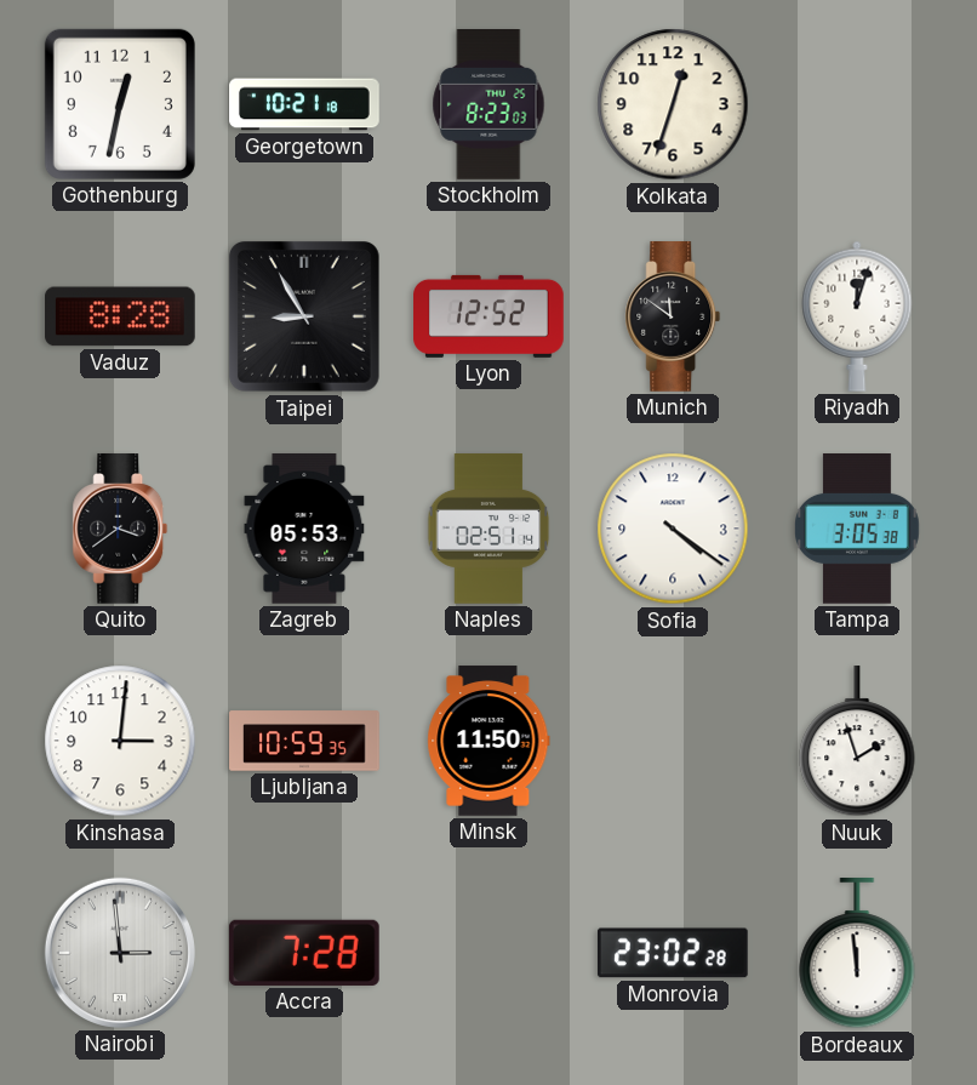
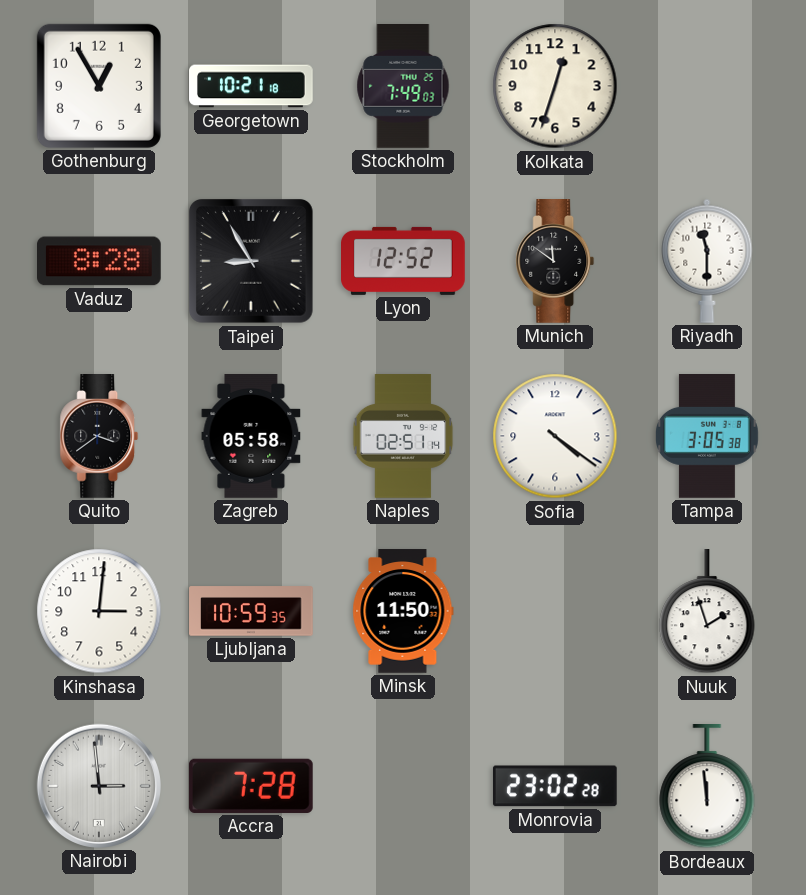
Gothenburg: 12:32 -> 12:55 (99, 86)
Stockholm: 8:23 -> 7:49 (403, 87)
Riyadh: 12:03 -> 11:30 (707, 261)
Zagreb: 05:53 -> 05:58 (251, 437)
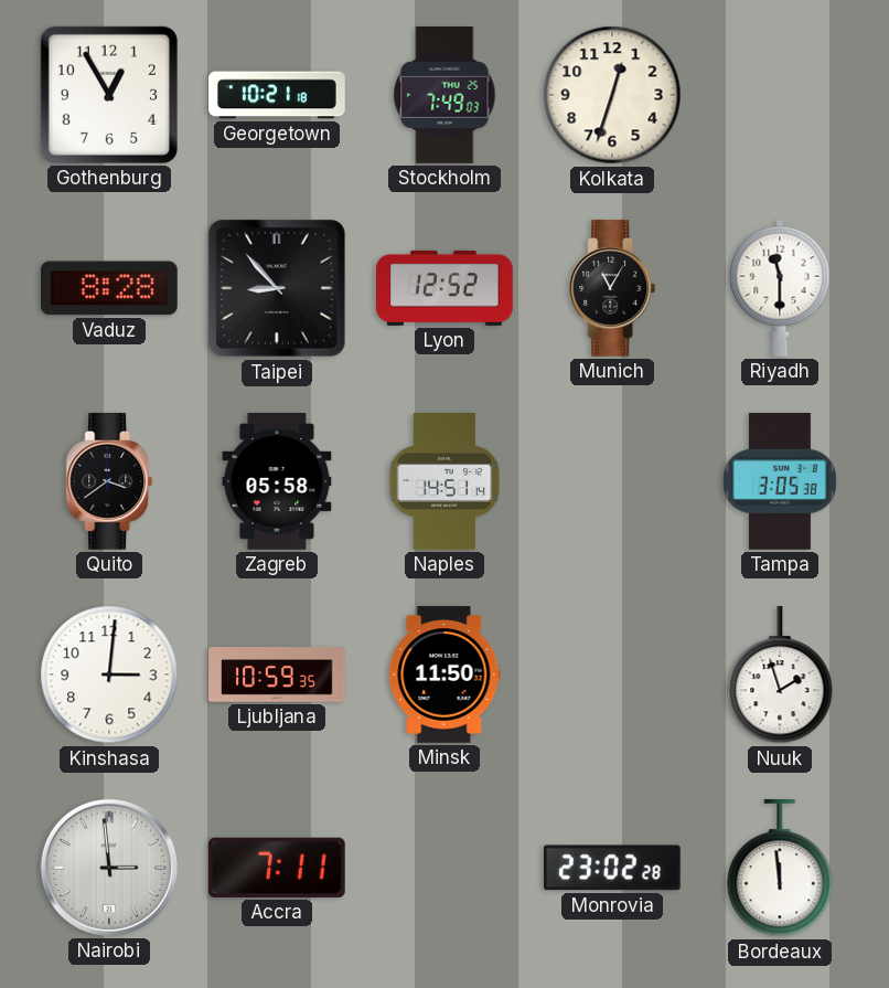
Taipei: 8:55 -> 8:53 (278, 289)
Munich: 11:51 -> 11:05 (612, 289)
Naples: 02:51 -> 14:51 (444, 481)
Sofia: 4:21 -> none (555, 436)
Accra: 7:28 -> 7:11 (277, 868)
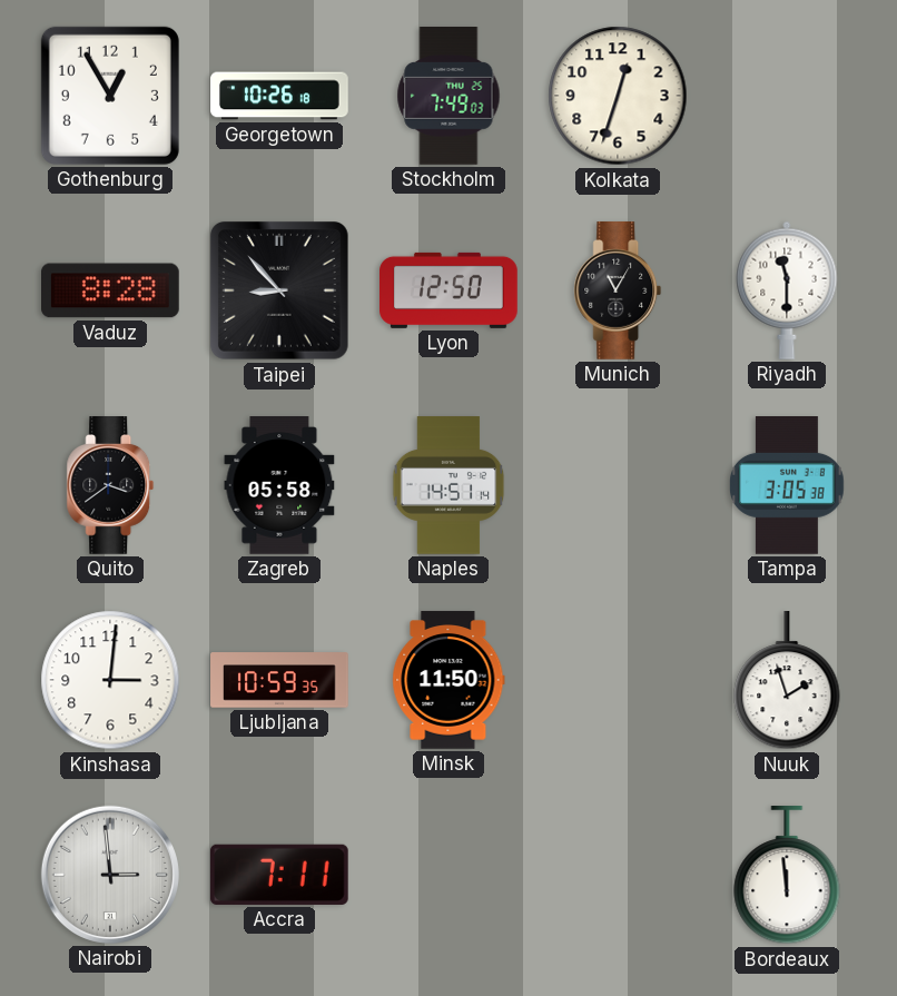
Georgetown: 10:21 -> 10:26 (279, 96)
Lyon: 12:52 -> 12:50 (450, 290)
Monrovia: 23:02 -> none (612, 868)
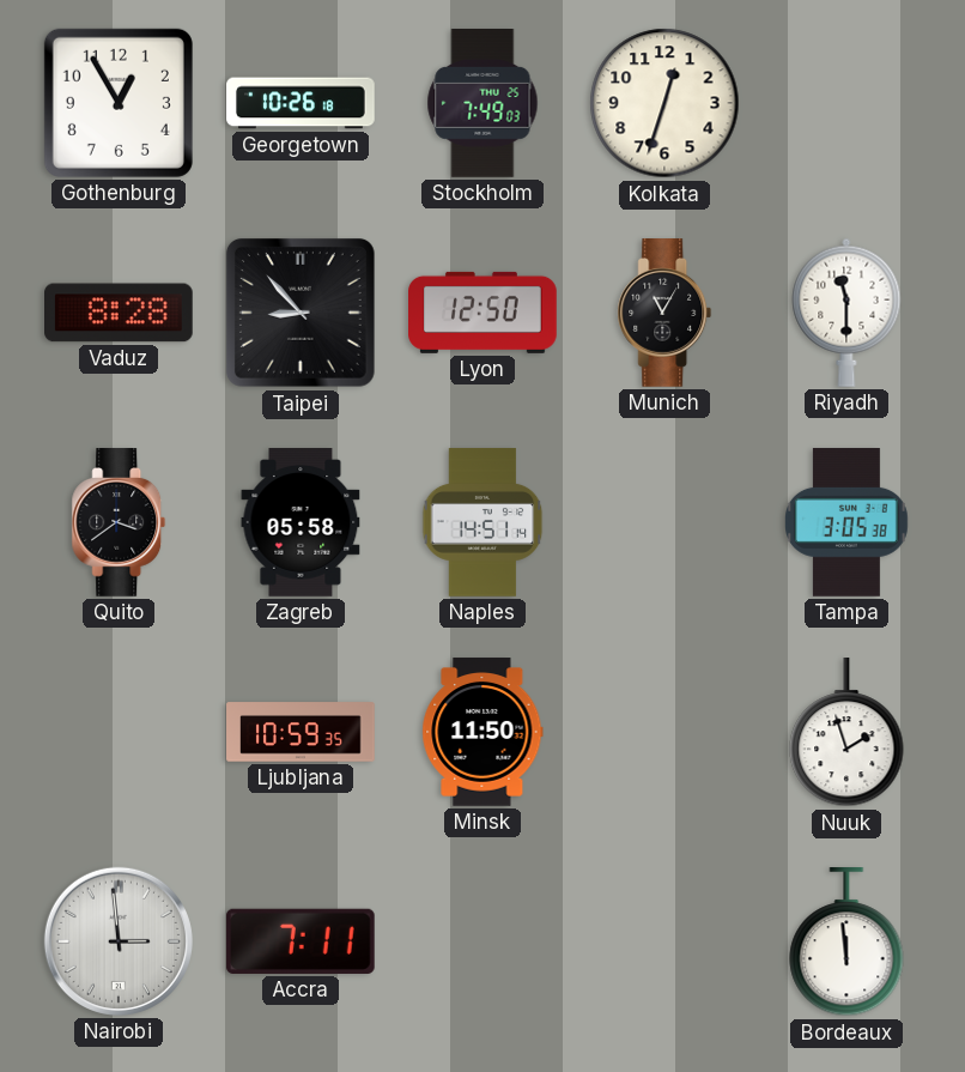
Kinshasa: 3:01 -> none (110, 680)
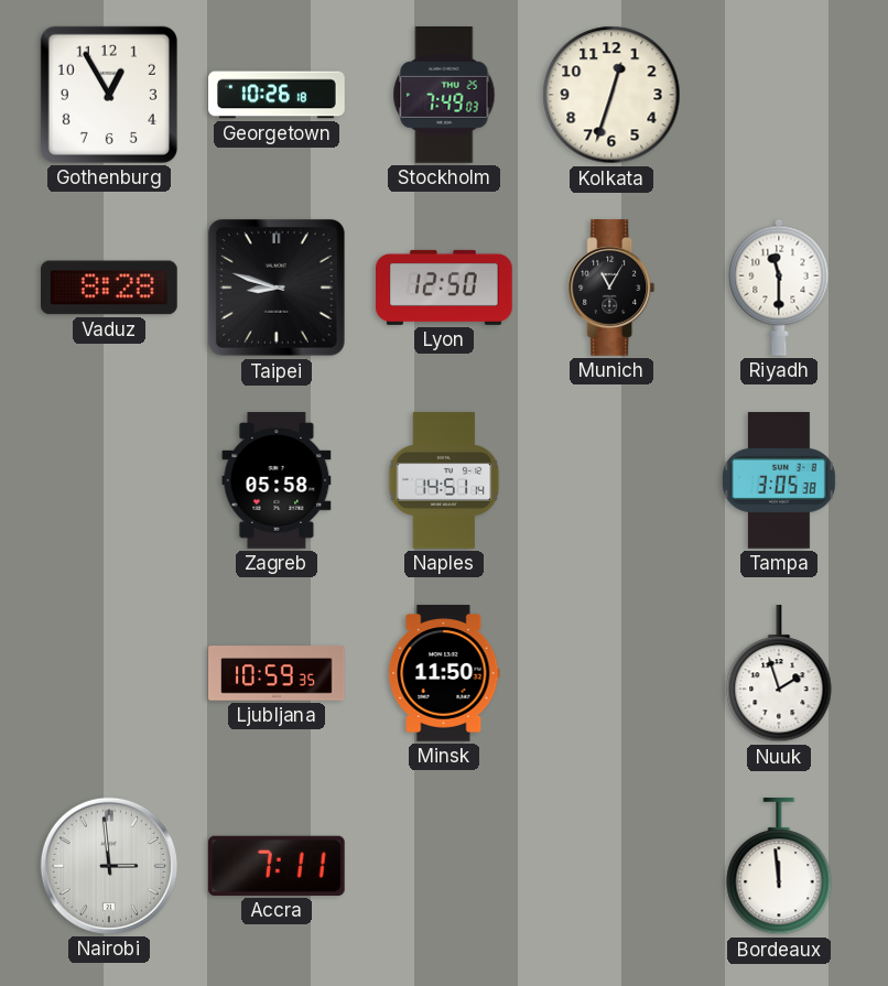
Taipei: 8:53 -> 8:48 (278, 289)
Quito: 3:39 -> none (119, 523)
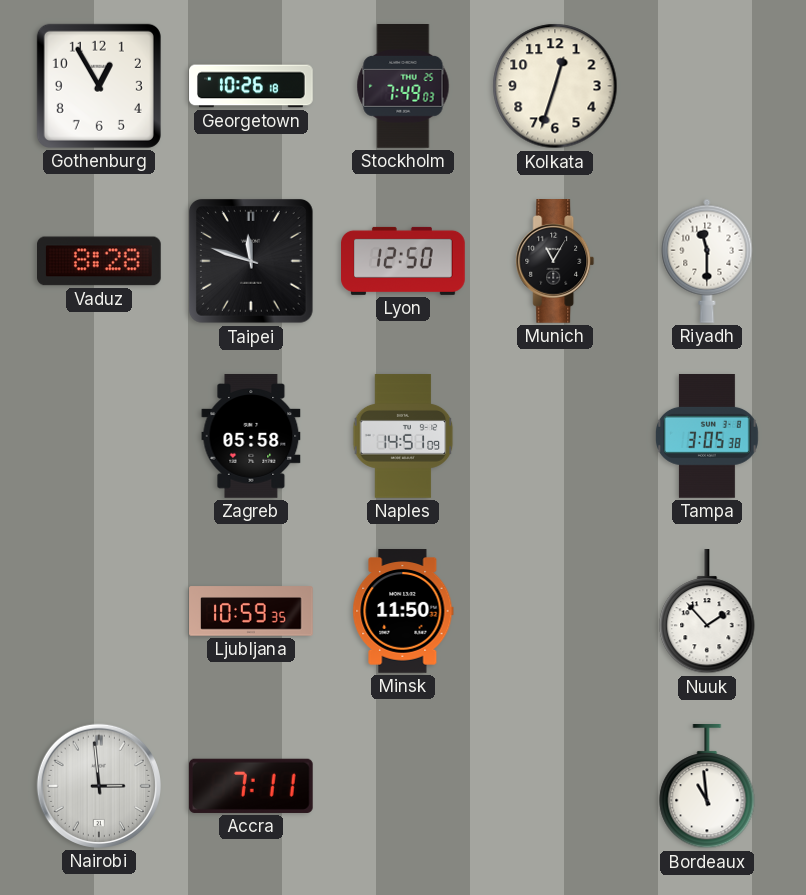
Taipei: 8:48 -> 11:48 (252, 262)
Naples: 14:51:14 -> 14:51:09 (403, 436)
Nuuk: 1:57 -> 1:53 (707, 612)
Bordeaux: 11:59 -> 10:59 (707, 787)
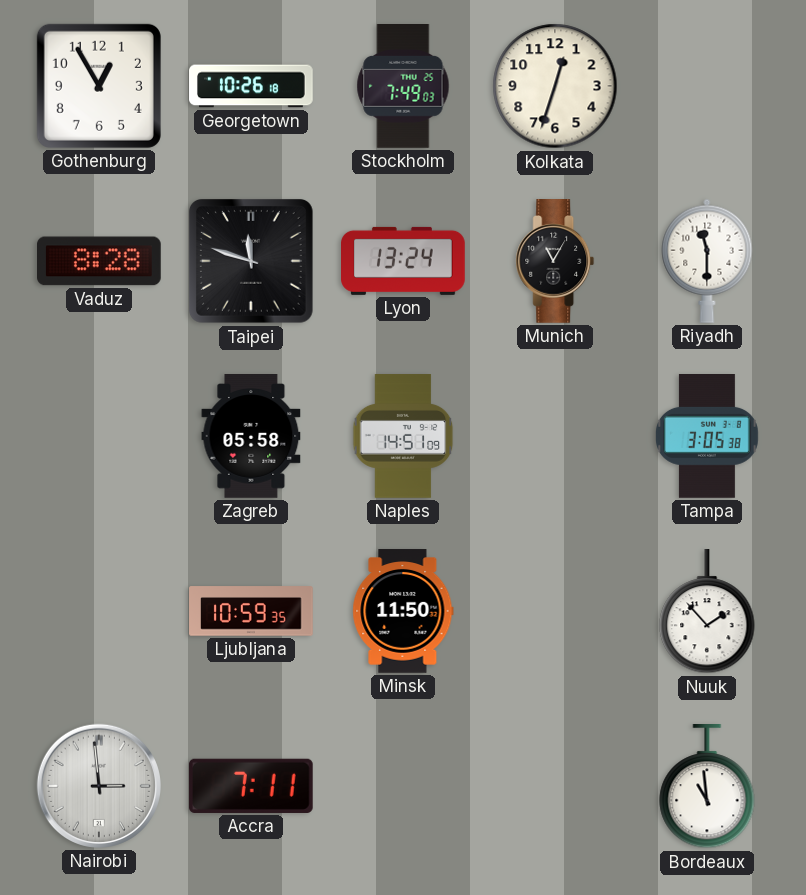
Lyon: 12:50 -> 13:24 (404, 261)
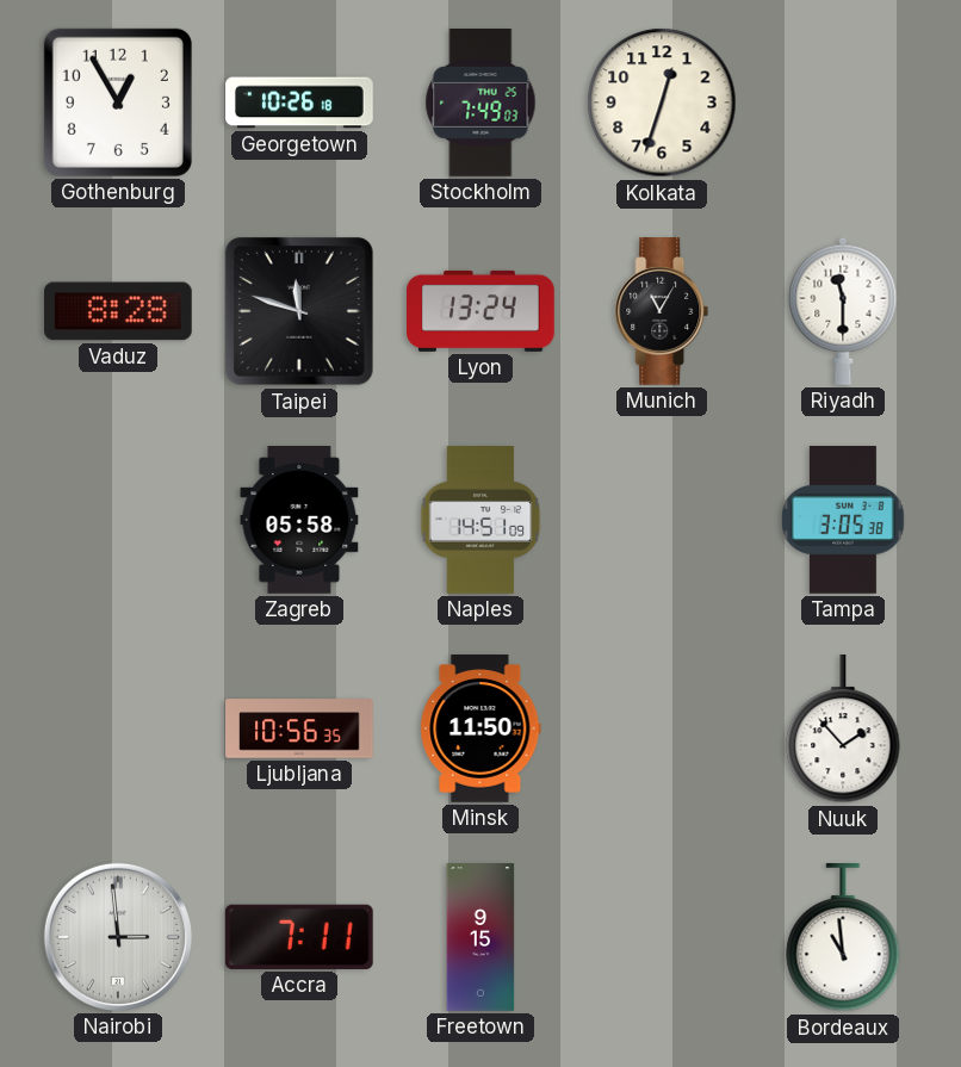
Ljubljana: 10:59 -> 10:56 (299, 728)
Freetown: none -> 9:15 (480, 937)
